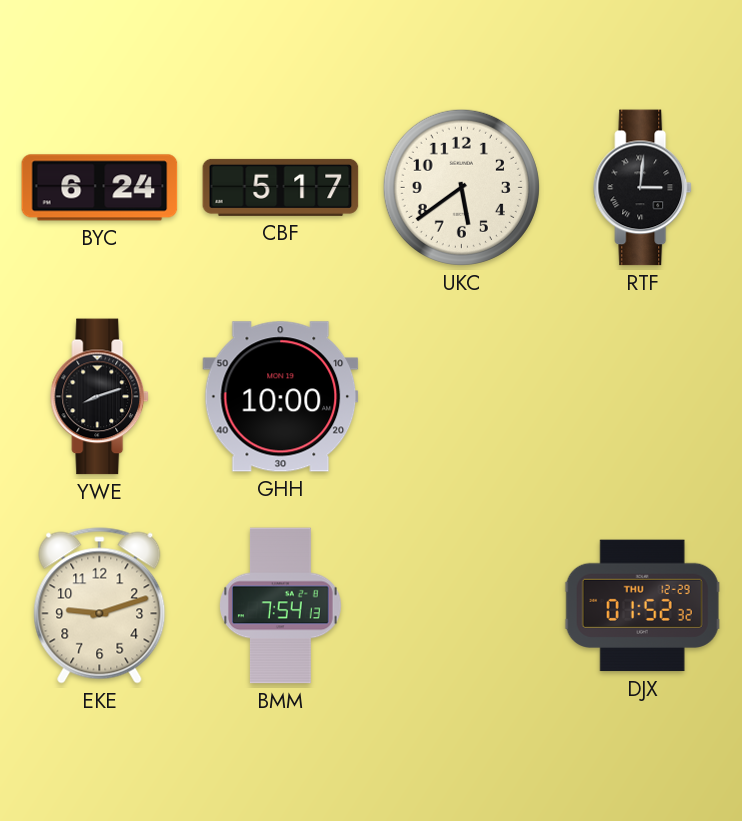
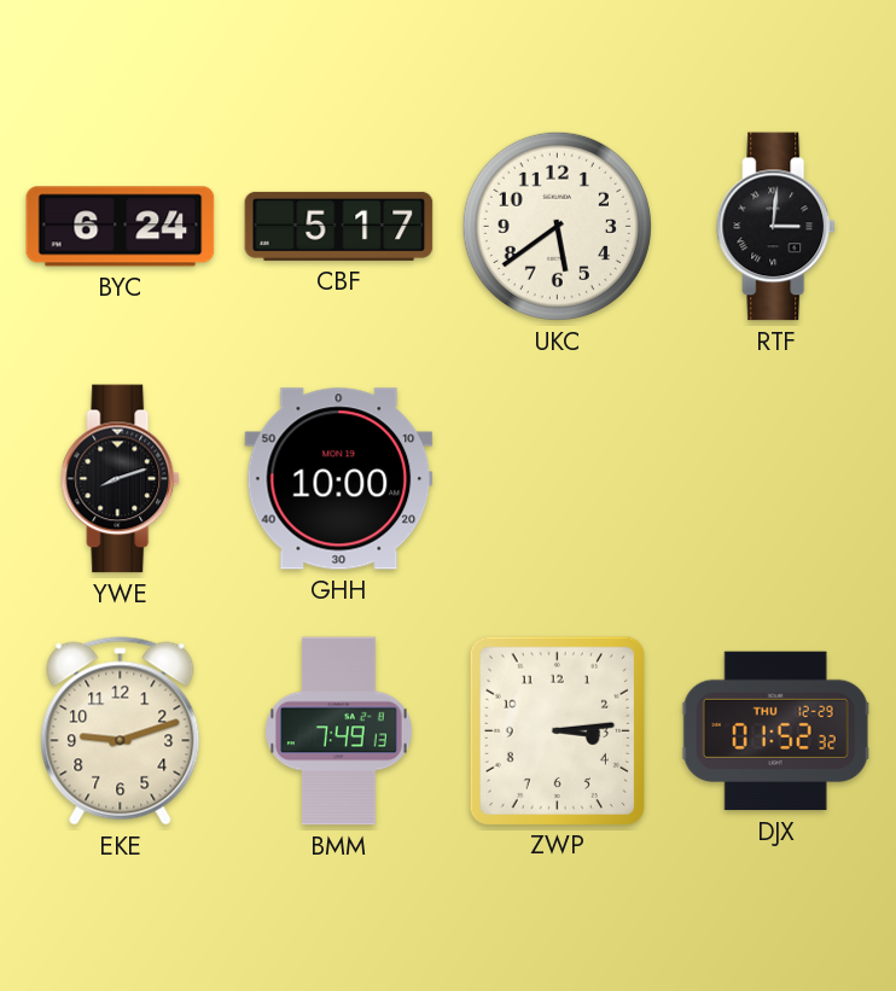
BMM: 7:54 -> 7:49 (339, 731)
ZWP: none -> 3:14 (557, 730)
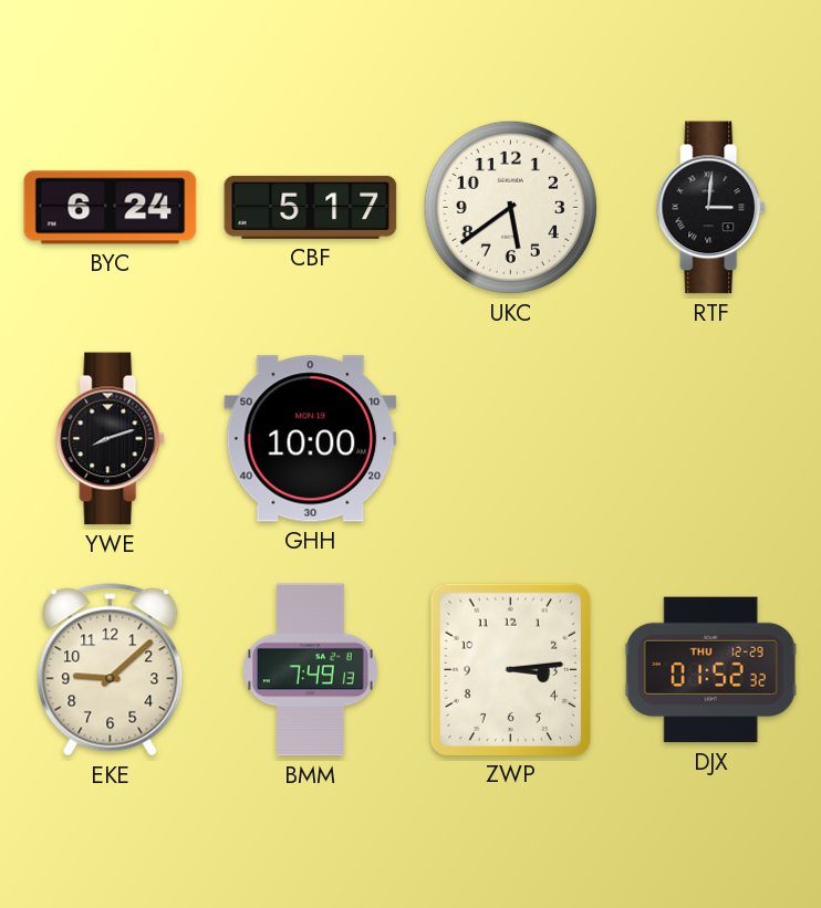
EKE: 9:12 -> 9:08 (111, 670)
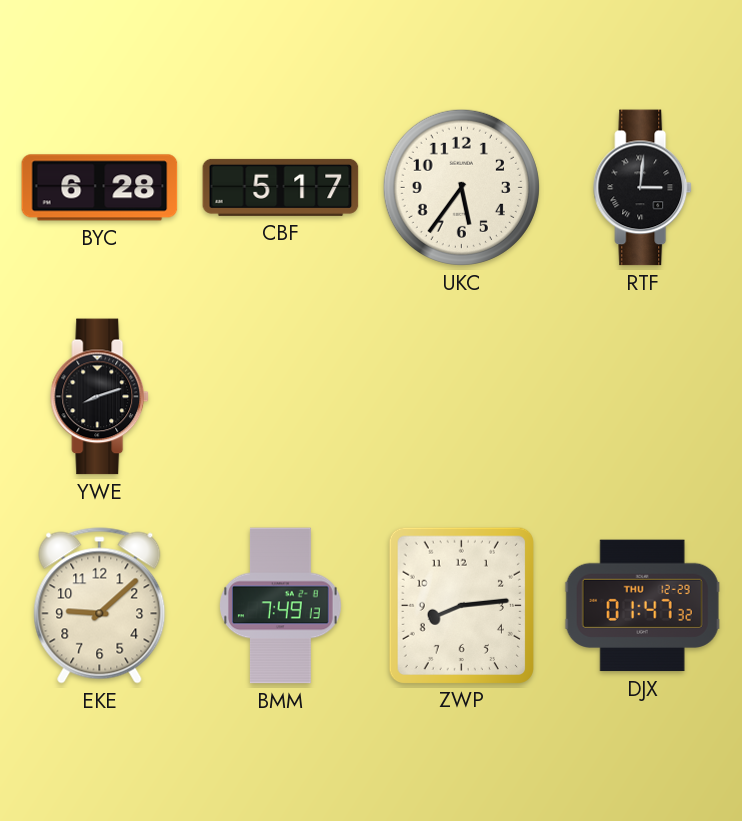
BYC: 6:24 -> 6:28 (100, 188)
UKC: 5:39 -> 5:36 (461, 187)
GHH: 10:00 -> none (311, 439)
ZWP: 3:14 -> 8:14 (461, 605)
DJX: 01:52 -> 01:47 (642, 606)
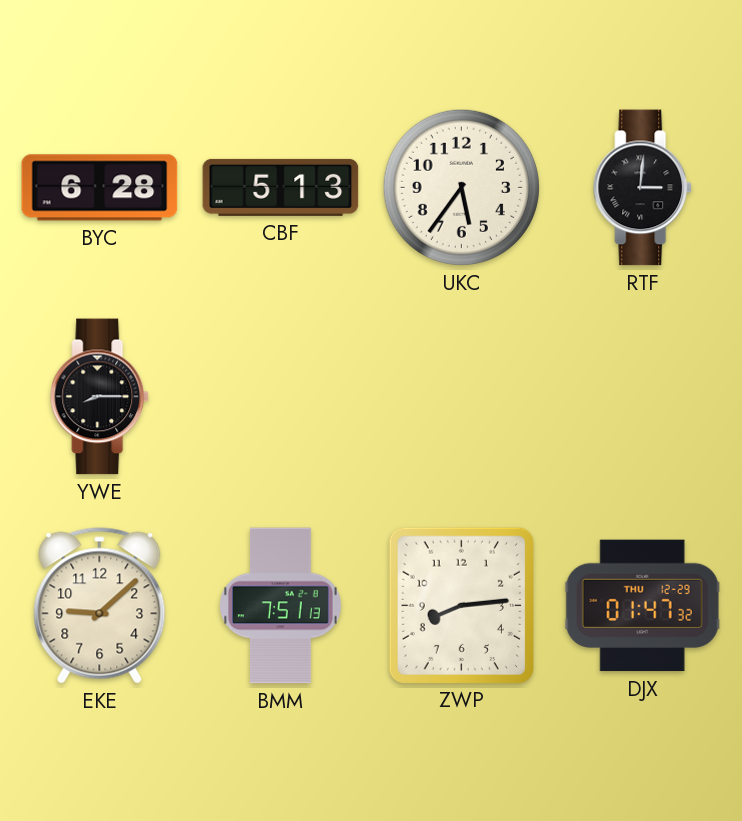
CBF: 5:17 -> 5:13 (281, 187)
YWE: 8:12 -> 8:15 (100, 397)
BMM: 7:49 -> 7:51 (281, 606)
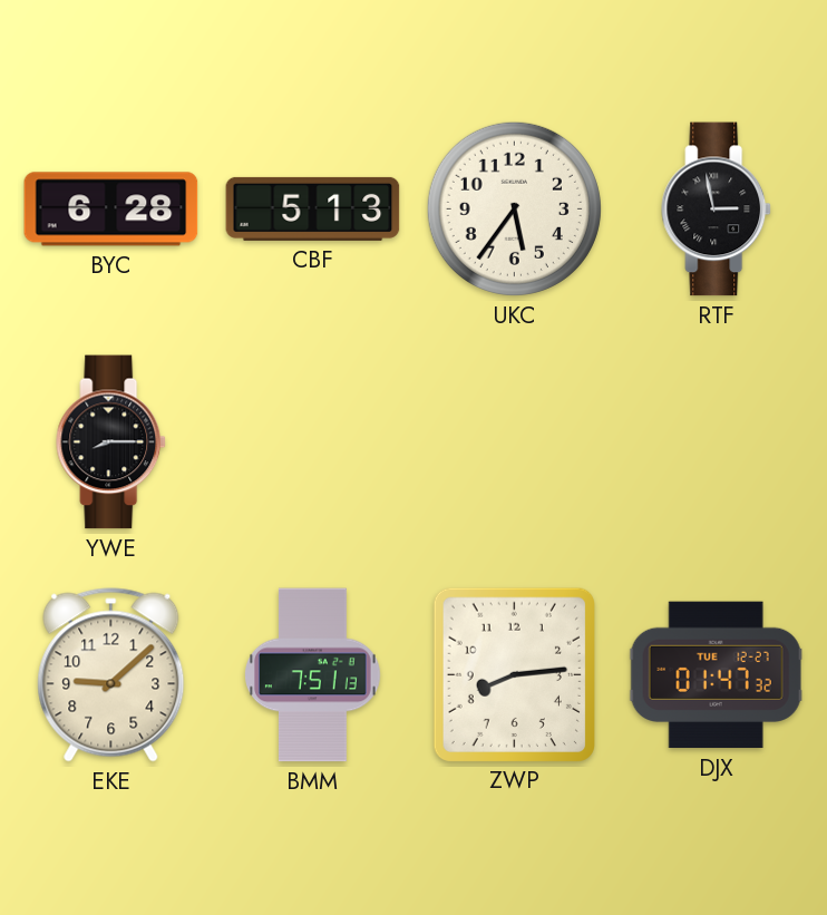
RTF: 3:01 -> 2:58 (717, 210)
DJX date: THU 12-29 -> TUE 12-27 (716, 675)
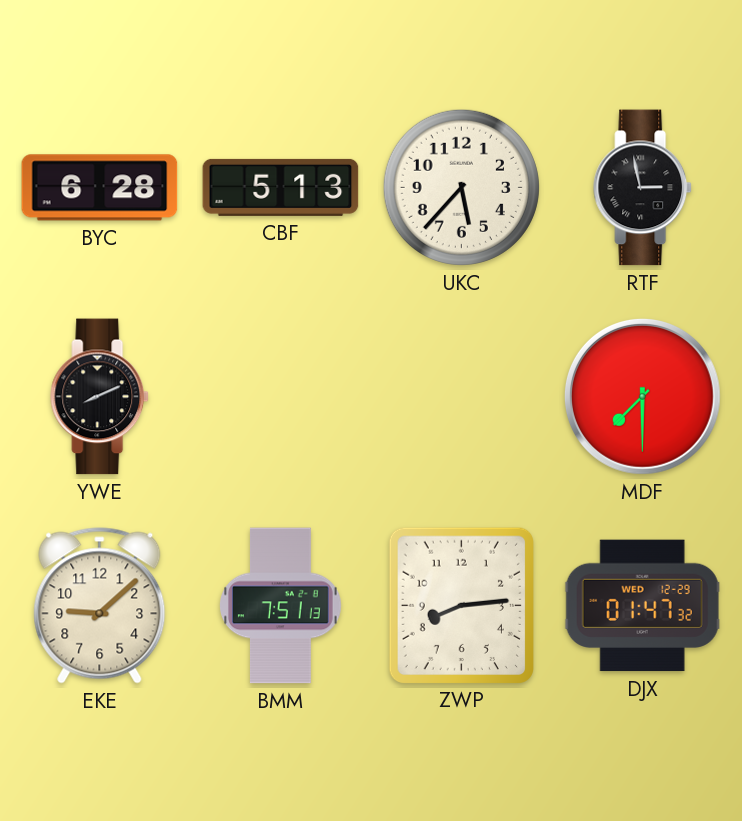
UKC: 5:36 -> 5:37 (461, 187)
YWE: 8:15 -> 8:11 (100, 397)
MDF: none -> 7:30 (642, 396)
DJX date: TUE 12-27 -> WED 12-29 (642, 606)
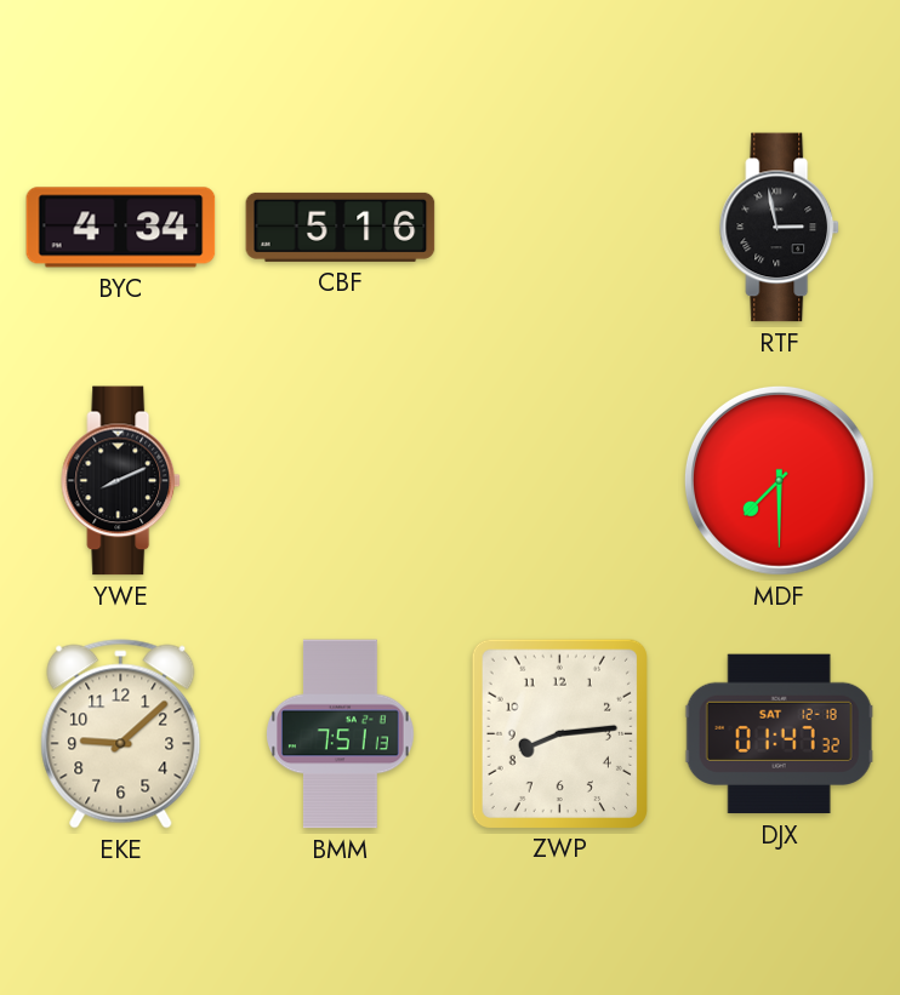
BYC: 6:28 -> 4:34 (121, 228)
CBF: 5:13 -> 5:16 (341, 227)
UKC: 5:37 -> none (461, 187)
DJX date: WED 12-29 -> SAT 12-18 (779, 734)
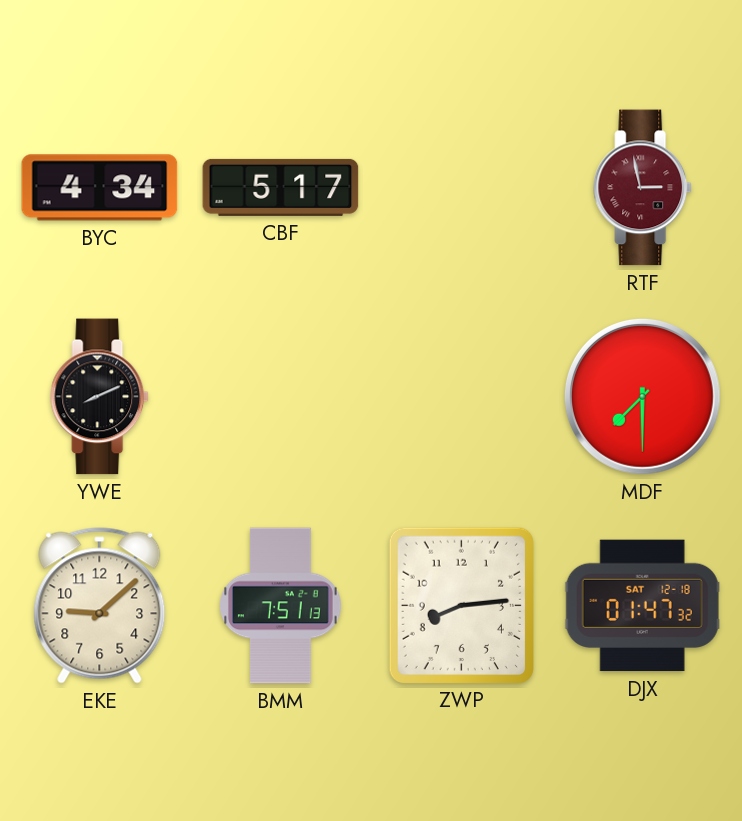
CBF: 5:16 -> 5:17 (281, 187)
RTF dial: black -> burgundy (643, 188)
